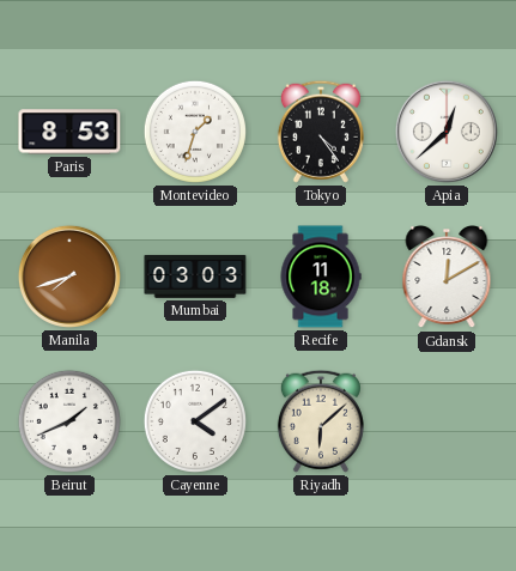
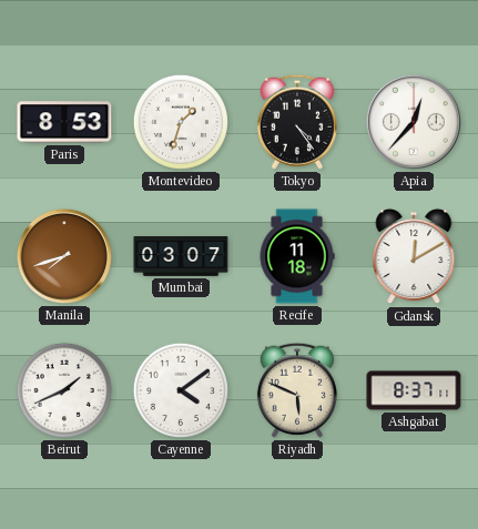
Apia: 12:38 -> 12:37 (414, 122)
Mumbai: 03:03 -> 03:07 (181, 257)
Riyadh: 6:08 -> 5:49 (297, 390)
Ashgabat: none -> 8:37 (414, 390)
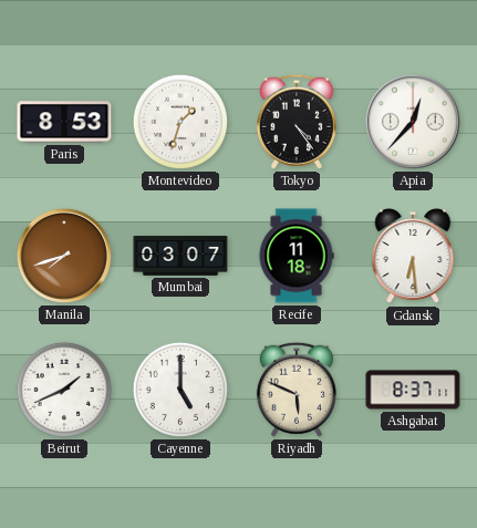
Gdansk: 12:10 -> 6:29 (413, 257)
Cayenne: 4:09 -> 5:00 (180, 390)
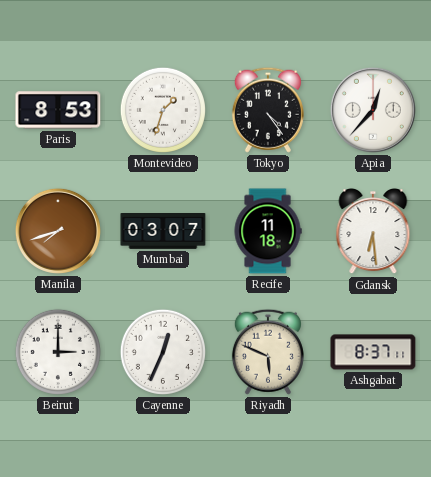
Beirut: 1:41 -> 3:00 (58, 352)
Cayenne: 5:00 -> 12:34 (163, 352)
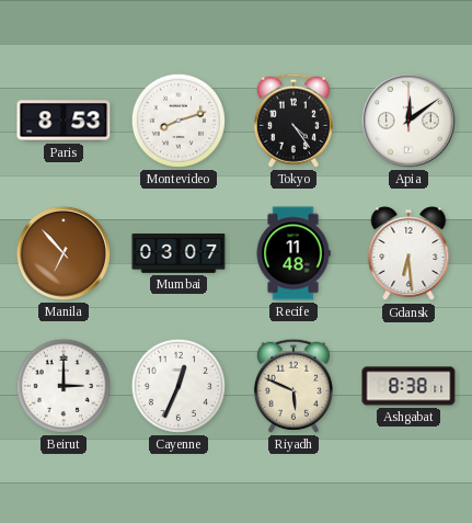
Montevideo: 1:33 -> 8:12 (179, 121)
Apia: 12:37 -> 12:09 (408, 121)
Manila: 7:42 -> 6:53 (64, 253)
Recife: 11:18 -> 11:48 (293, 253)
Ashgabat: 8:37 -> 8:38 (408, 386)
